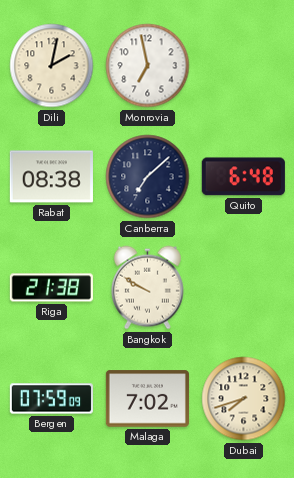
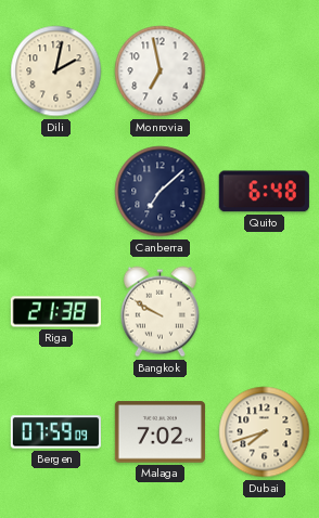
Rabat: 08:38 -> none (51, 177)
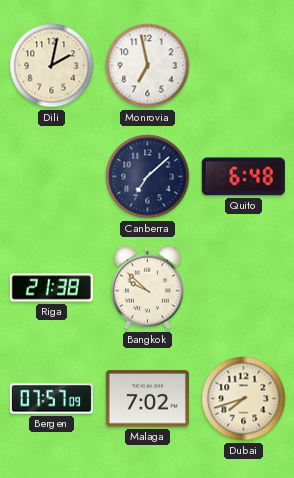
Bangkok: 9:50 -> 9:52 (147, 288)
Bergen: 07:59 -> 07:57 (51, 399)
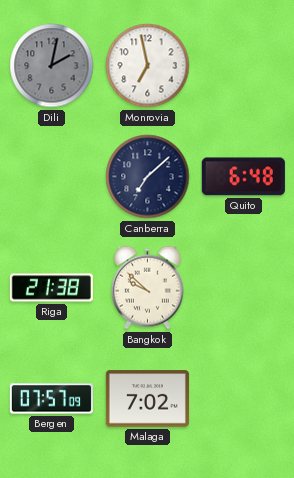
Dili dial: cream -> grey (52, 66)
Dubai: 7:42 -> none (244, 399)
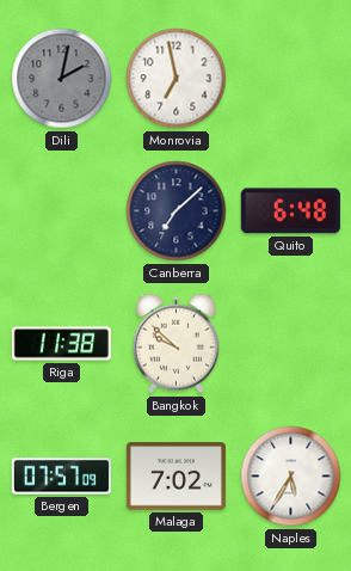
Riga: 21:38 -> 11:38 (61, 344)
Naples: none -> 5:35 (291, 477)
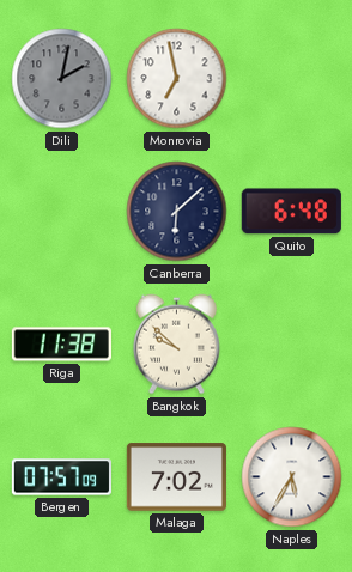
Canberra: 7:08 -> 6:08 (177, 212)
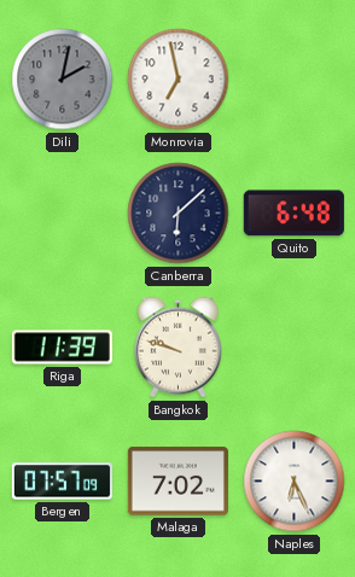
Riga: 11:38 -> 11:39 (62, 348)
Bangkok: 9:52 -> 9:48 (177, 348)
Naples: 5:35 -> 6:26 (295, 482)
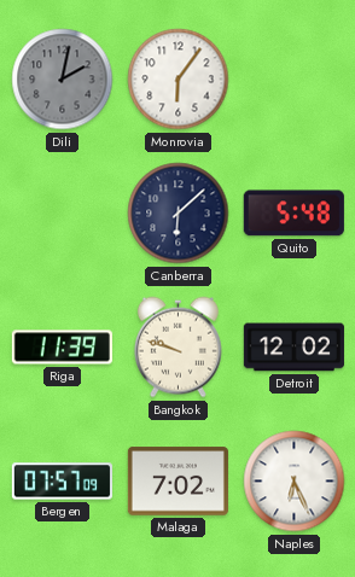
Monrovia: 6:58 -> 6:06 (179, 80)
Quito: 6:48 -> 5:48 (293, 214)
Detroit: none -> 12:02 (293, 348)
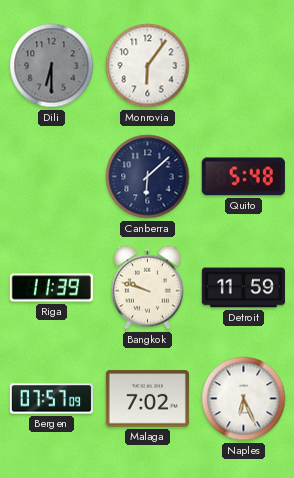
Dili: 2:02 -> 6:30 (52, 66)
Detroit: 12:02 -> 11:59 (243, 288)
